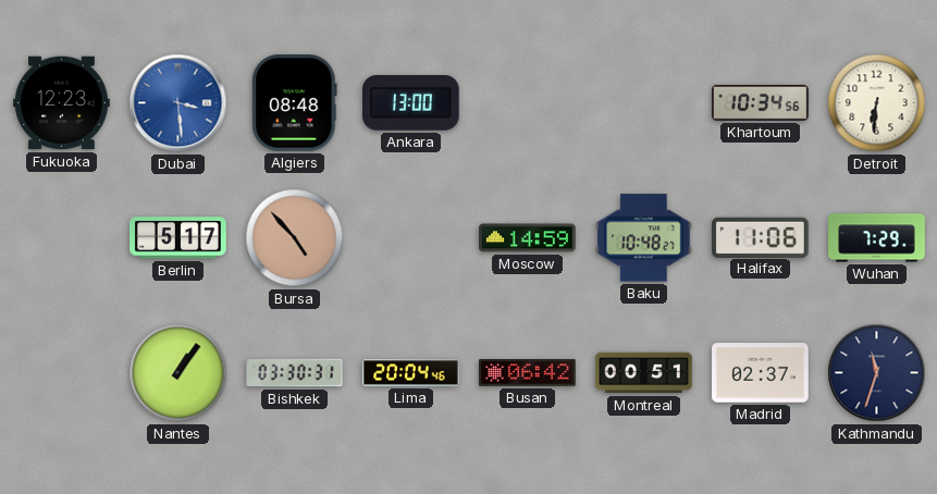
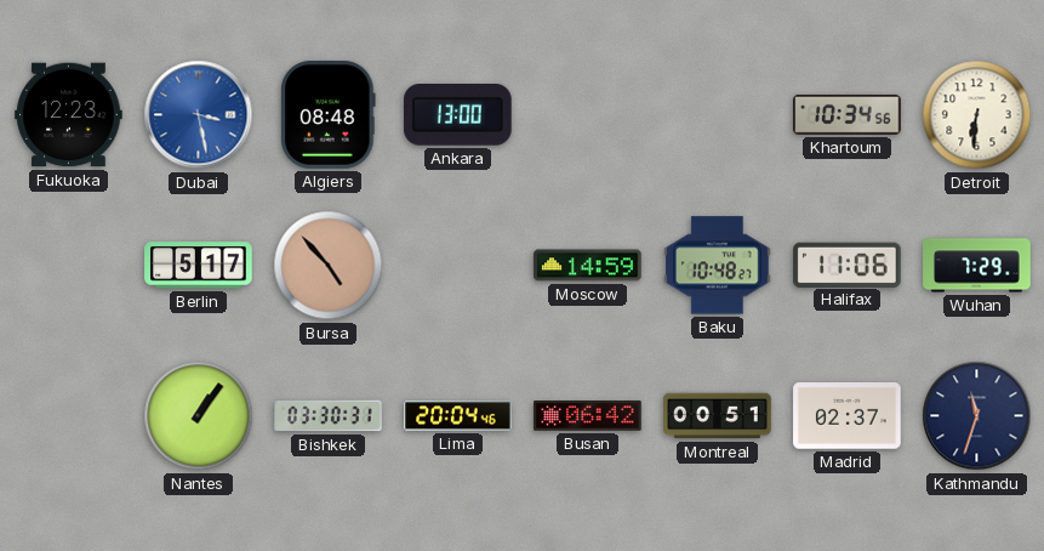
Dubai: 3:29 -> 3:28 (199, 115)
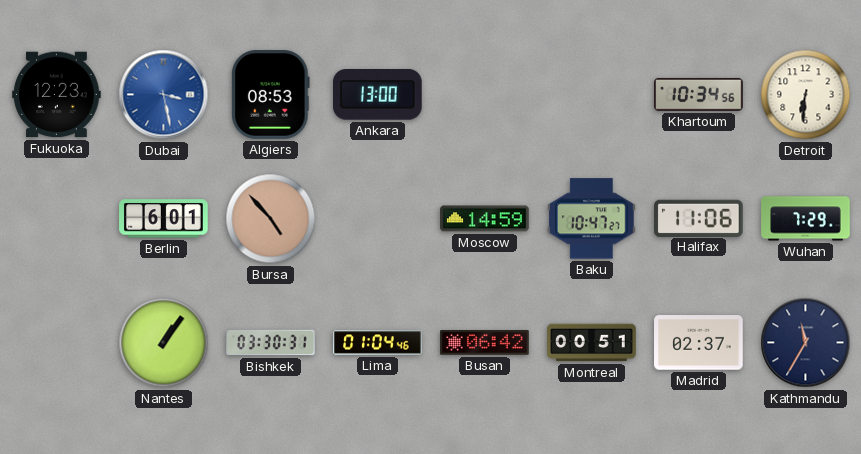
Algiers: 08:48 -> 08:53 (271, 95)
Berlin: 5:17 -> 6:01 (164, 219)
Baku: 10:48 -> 10:47 (592, 219)
Lima: 20:04 -> 01:04 (378, 343)
Kathmandu: 11:33 -> 11:35 (806, 343)
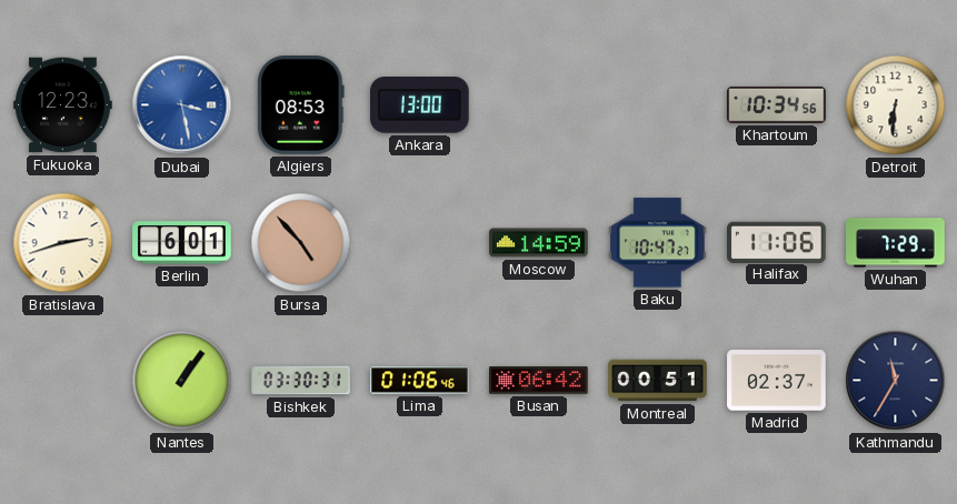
Bratislava: none -> 2:42 (63, 243)
Lima: 01:04 -> 01:06 (420, 381)
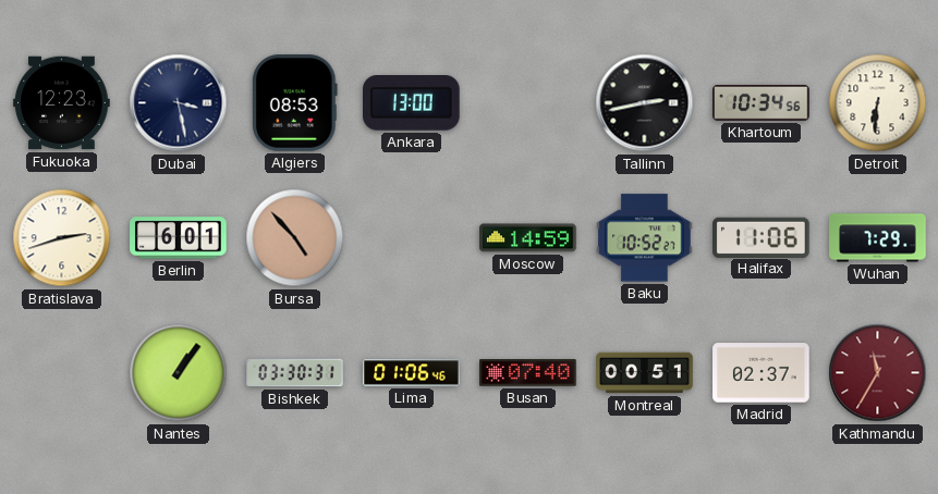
Dubai dial: blue -> navy (179, 103)
Tallinn: none -> 2:43 (645, 103)
Baku: 10:47 -> 10:52 (645, 238)
Busan: 06:42 -> 07:40 (528, 373)
Kathmandu dial: navy -> burgundy (878, 373)
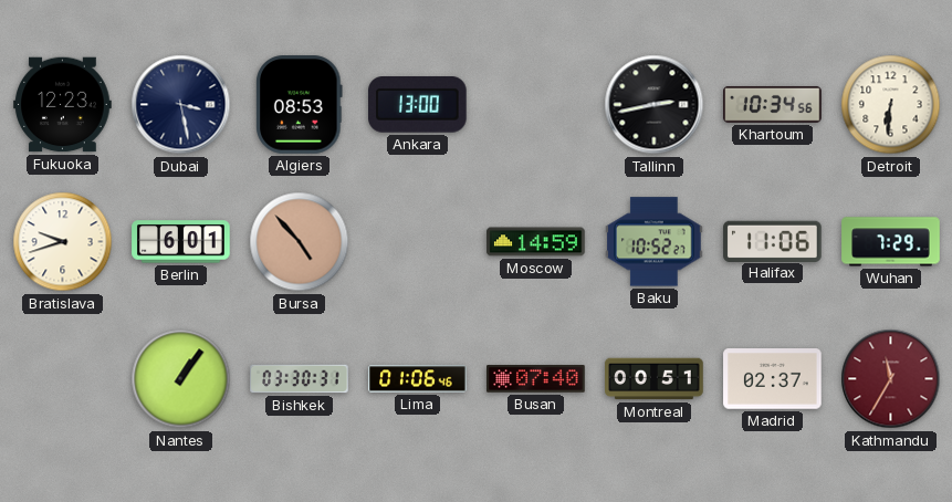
Bratislava: 2:42 -> 9:42 (63, 242)
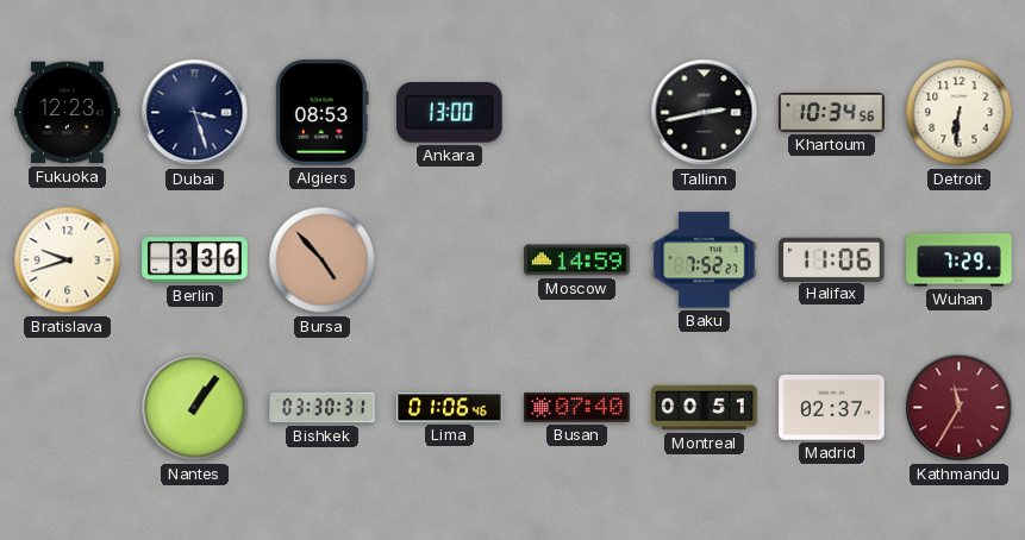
Dubai: 3:28 -> 3:27 (195, 113)
Berlin: 6:01 -> 3:36 (195, 260)
Baku: 10:52 -> 7:52 (705, 260)
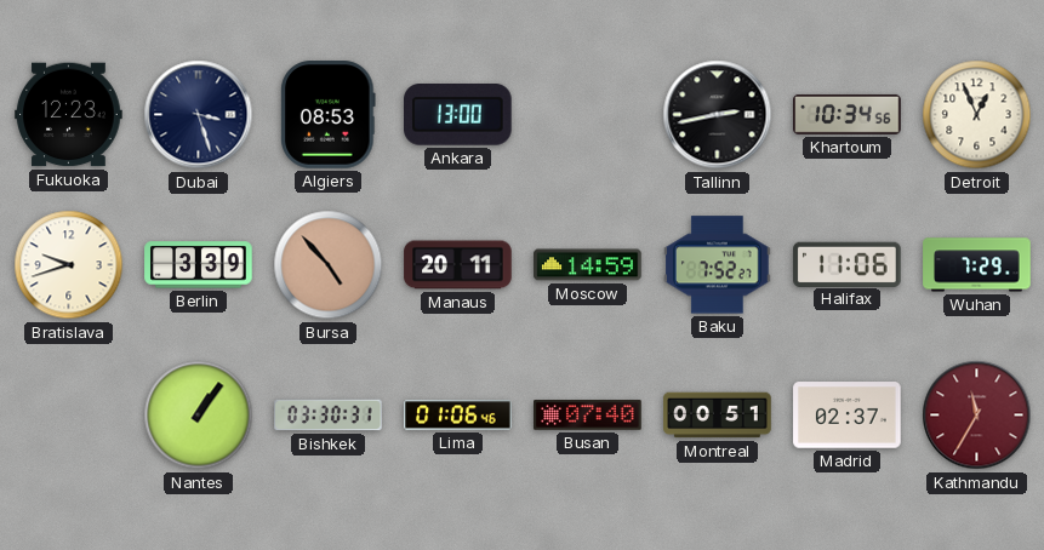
Detroit: 6:31 -> 12:56 (977, 115)
Berlin: 3:36 -> 3:39 (199, 265)
Manaus: none -> 20:11 (458, 265)
